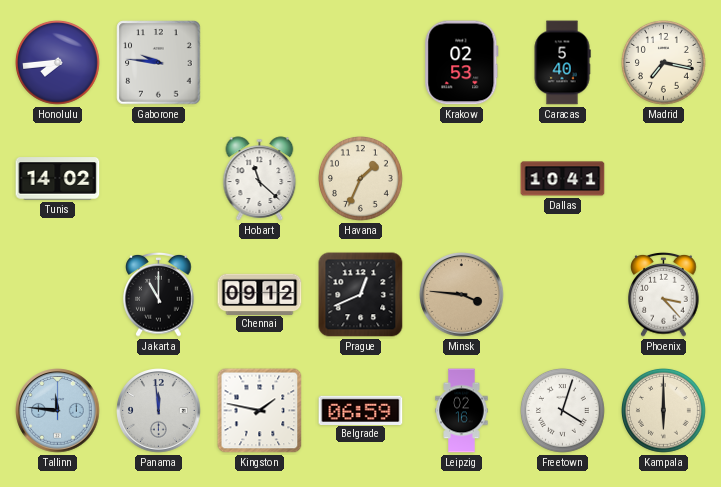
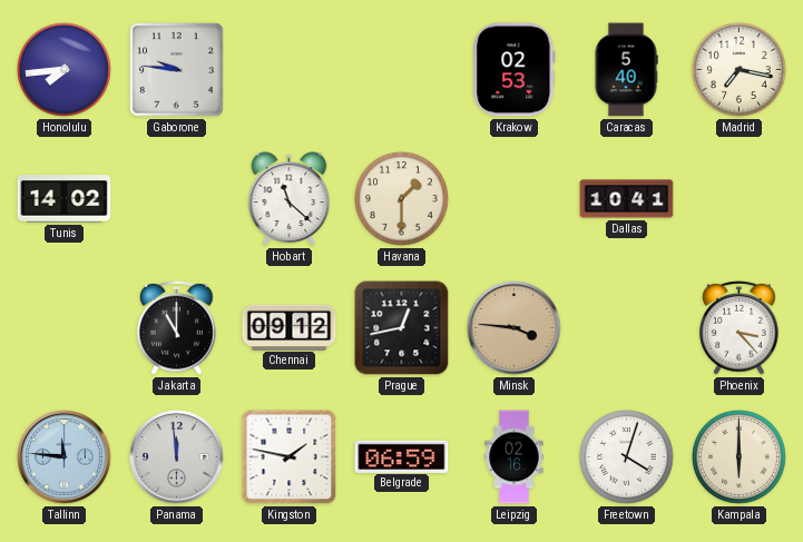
Havana: 1:34 -> 1:30 (402, 199)
Prague: 12:41 -> 12:43 (402, 328)
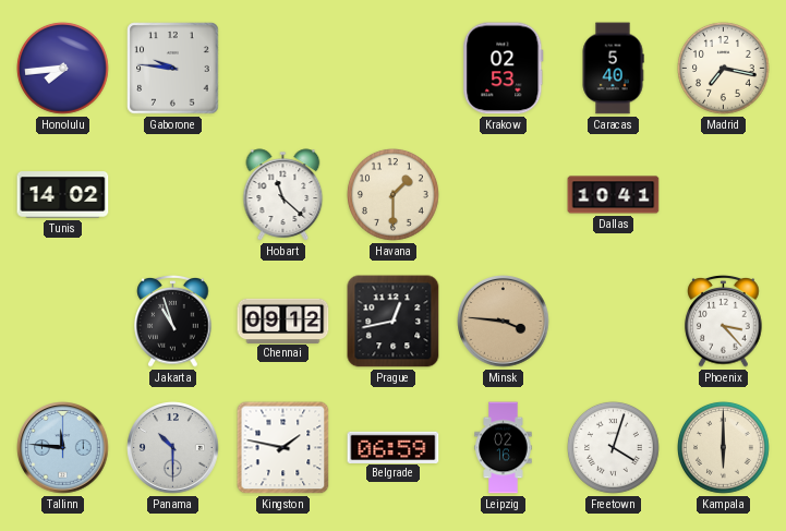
Jakarta: 11:00 -> 10:57 (173, 322)
Panama: 11:59 -> 10:30 (173, 448)
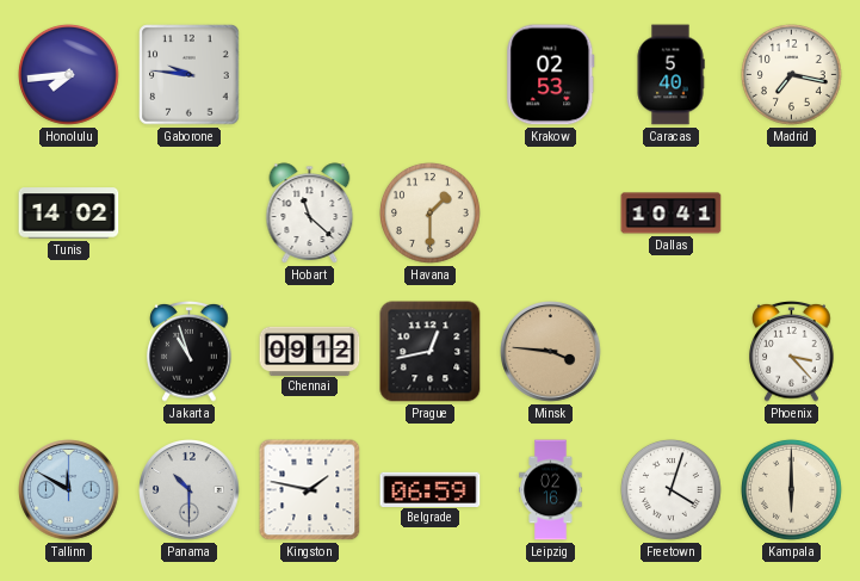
Tallinn: 11:46 -> 11:50 (69, 490)
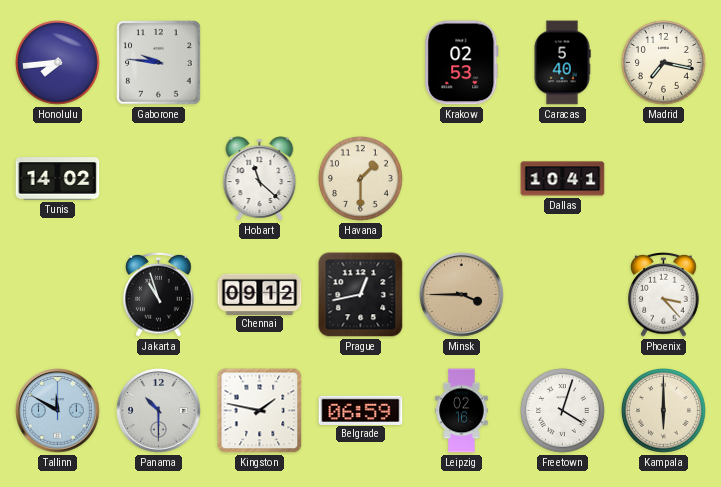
Minsk: 3:46 -> 3:45 (462, 295)
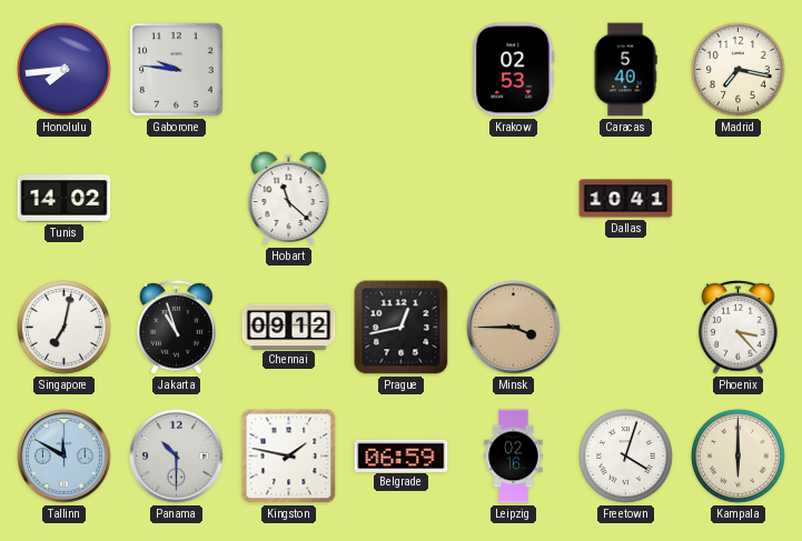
Havana: 1:30 -> none (361, 179)
Singapore: none -> 7:02 (65, 328)
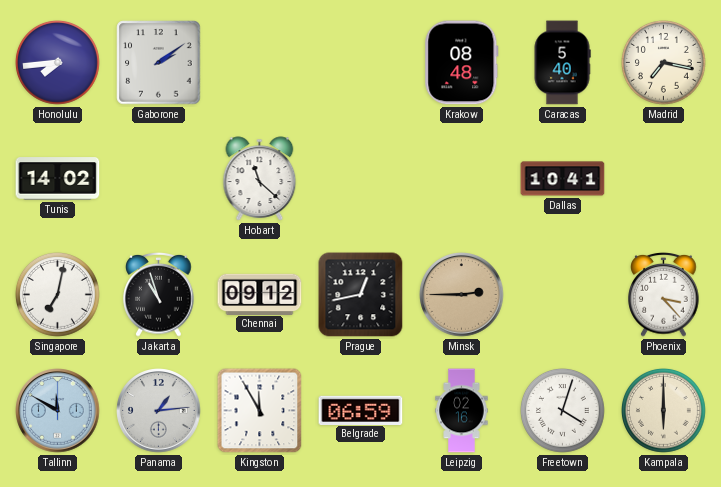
Gaborone: 9:46 -> 2:09 (159, 63)
Krakow: 02:53 -> 08:48 (462, 63)
Minsk: 3:45 -> 2:45 (462, 295)
Panama: 10:30 -> 1:14 (159, 411)
Kingston: 1:47 -> 11:55 (260, 411)
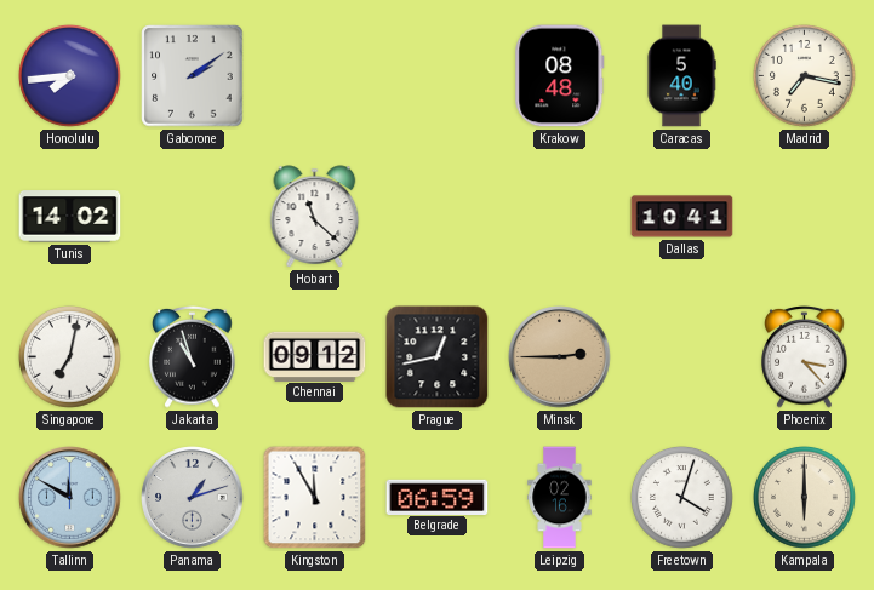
Panama: 1:14 -> 1:12 (193, 498)
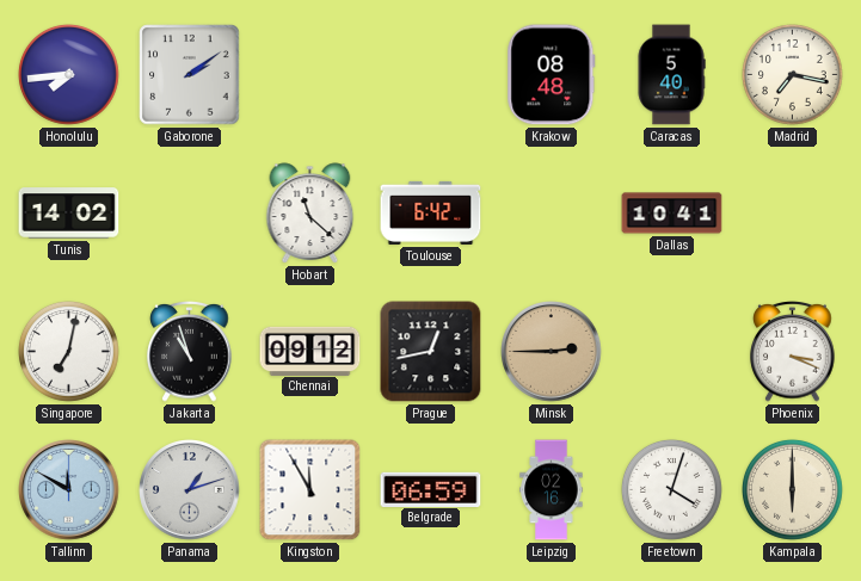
Toulouse: none -> 6:42 (431, 212)
Phoenix: 3:23 -> 3:19 (793, 352)
